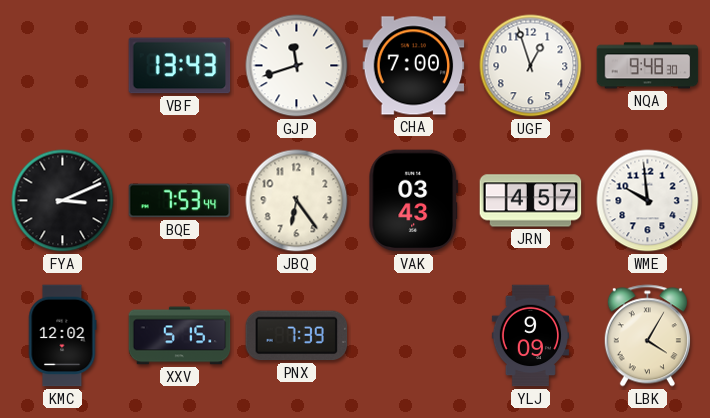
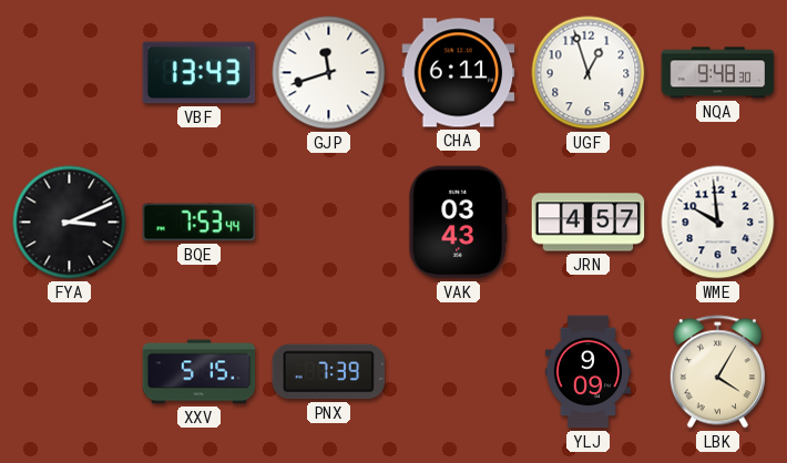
CHA: 7:00 -> 6:11 (459, 73)
JBQ: 6:24 -> none (297, 201)
KMC: 12:02 -> none (62, 336)
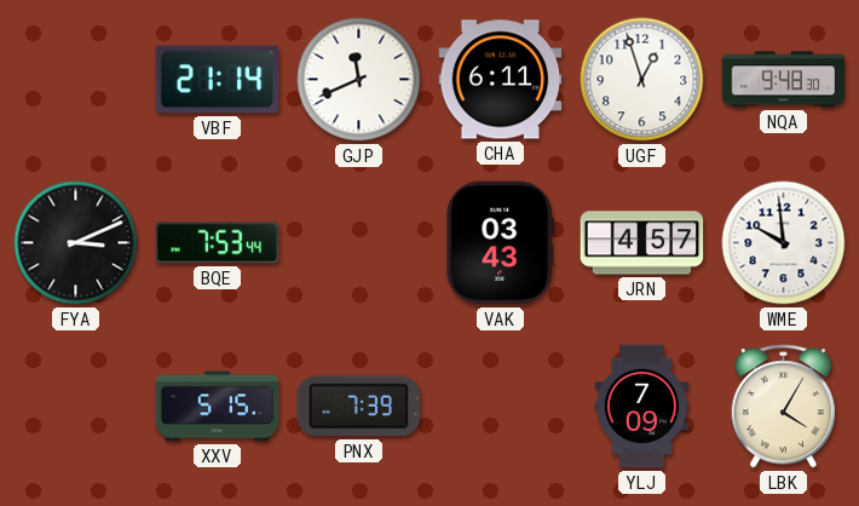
VBF: 13:43 -> 21:14 (218, 80)
GJP: 11:42 -> 11:41 (359, 80)
YLJ: 9:09 -> 7:09 (641, 407)
